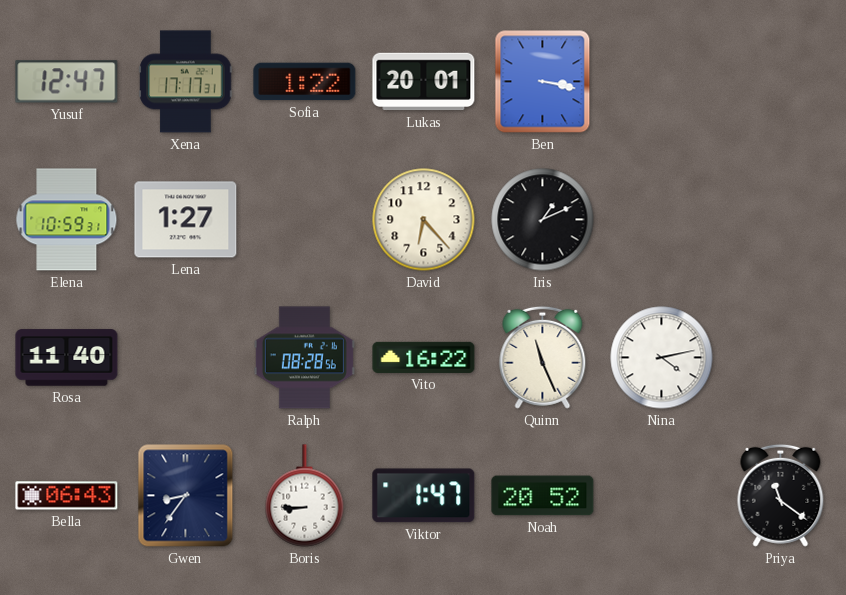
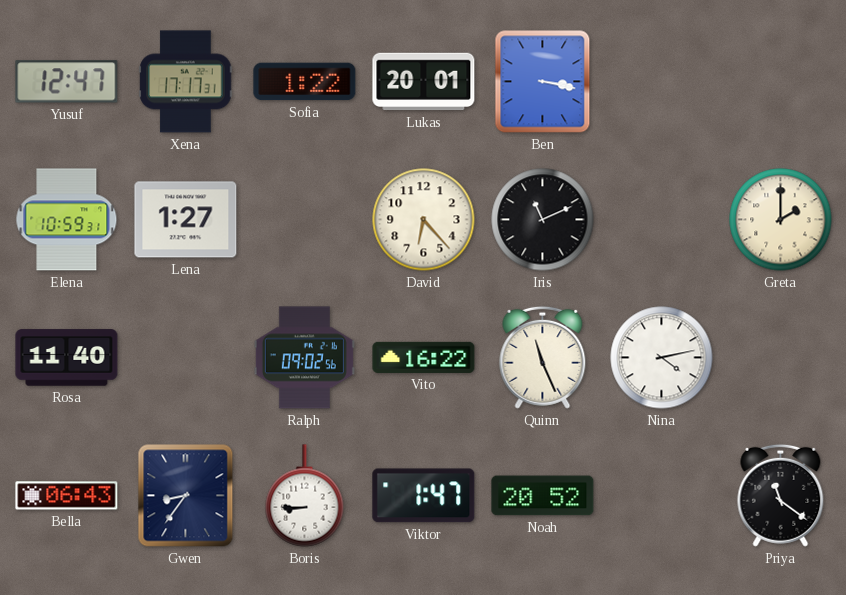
Iris: 1:11 -> 11:11 (543, 220)
Greta: none -> 2:00 (781, 220)
Ralph: 08:28 -> 09:02 (304, 358)
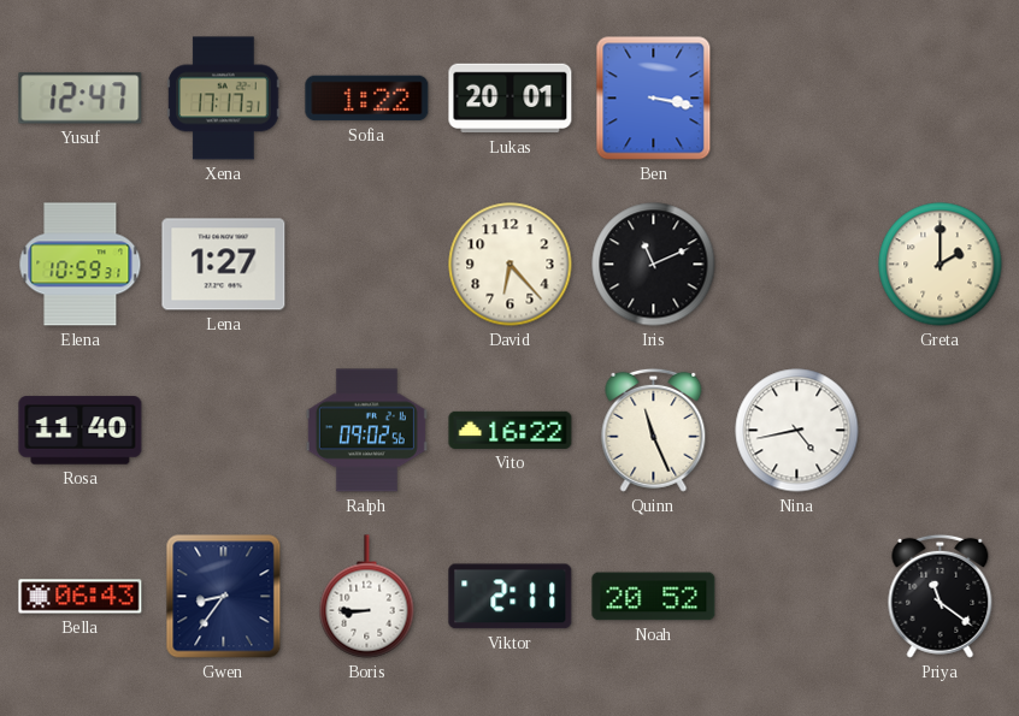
Nina: 4:13 -> 4:43 (797, 431)
Viktor: 1:47 -> 2:11 (511, 597)
